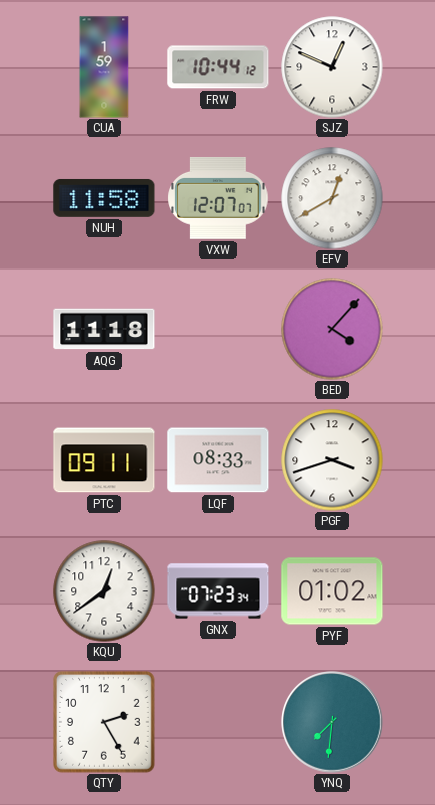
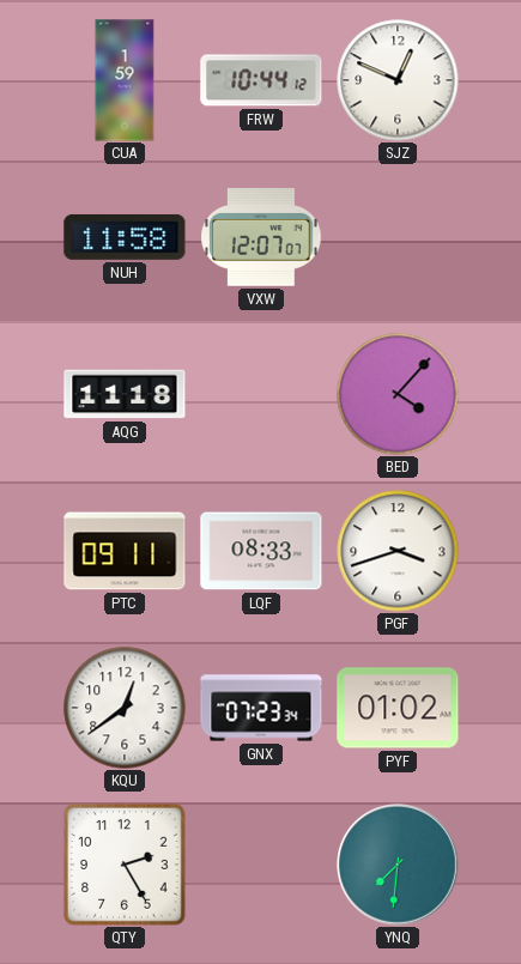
EFV: 12:40 -> none (332, 198)
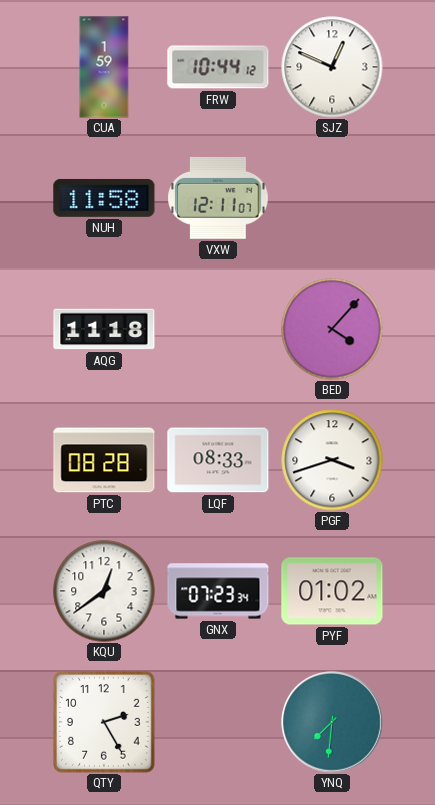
VXW: 12:07 -> 12:11 (218, 198)
PTC: 09:11 -> 08:28 (104, 460)
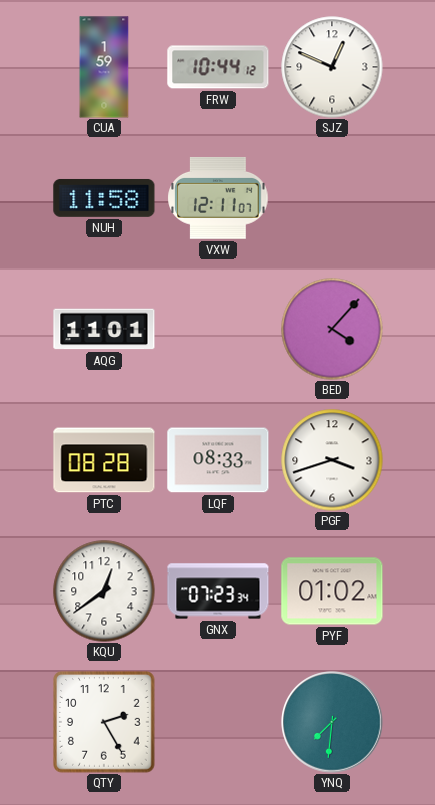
AQG: 11:18 -> 11:01 (104, 329)
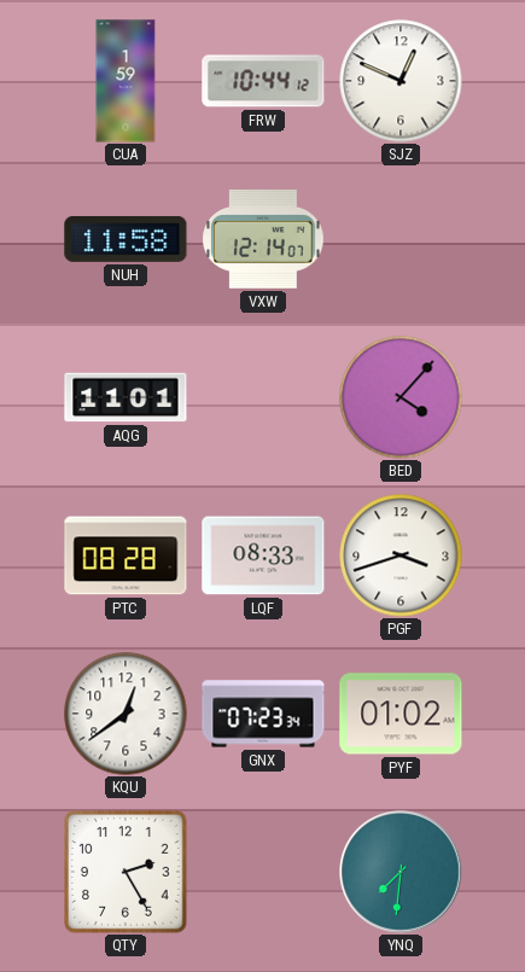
VXW: 12:11 -> 12:14 (263, 239)
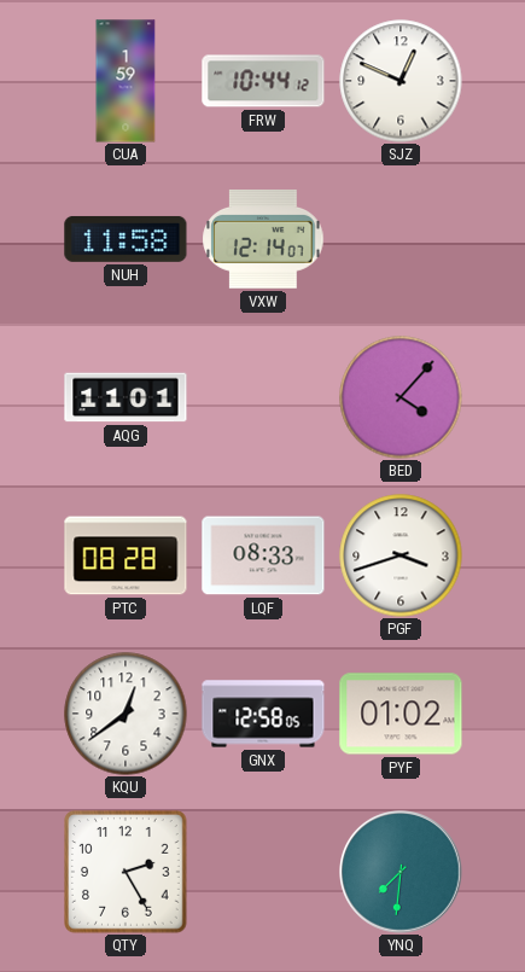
GNX: 07:23 -> 12:58 (263, 714)
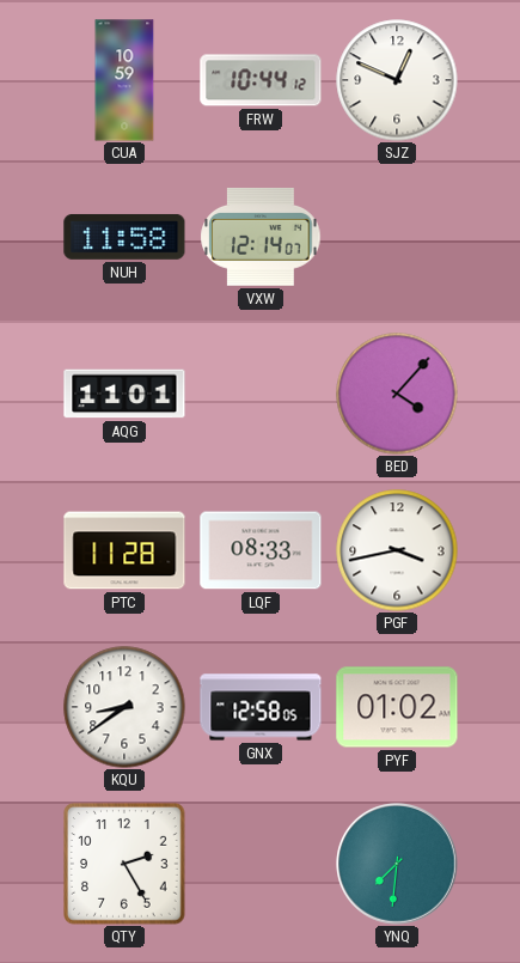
CUA: 1:59 -> 10:59 (124, 80)
PTC: 08:28 -> 11:28 (124, 550)
PGF: 3:42 -> 3:43 (397, 550)
KQU: 12:39 -> 8:39 (124, 707)
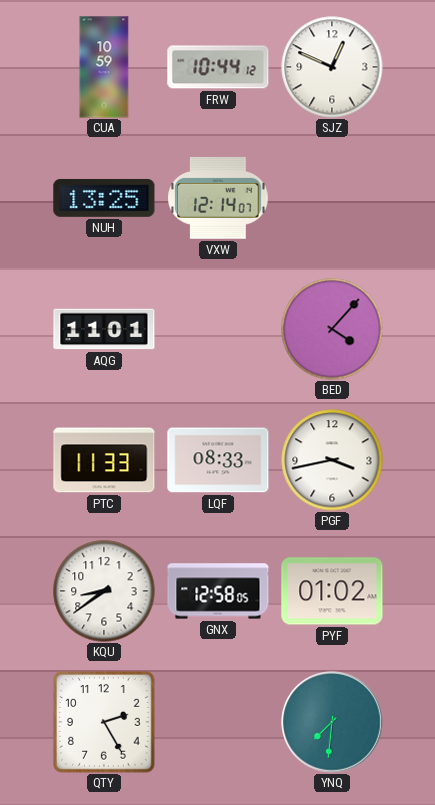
NUH: 11:58 -> 13:25 (104, 198)
PTC: 11:28 -> 11:33 (104, 460)
